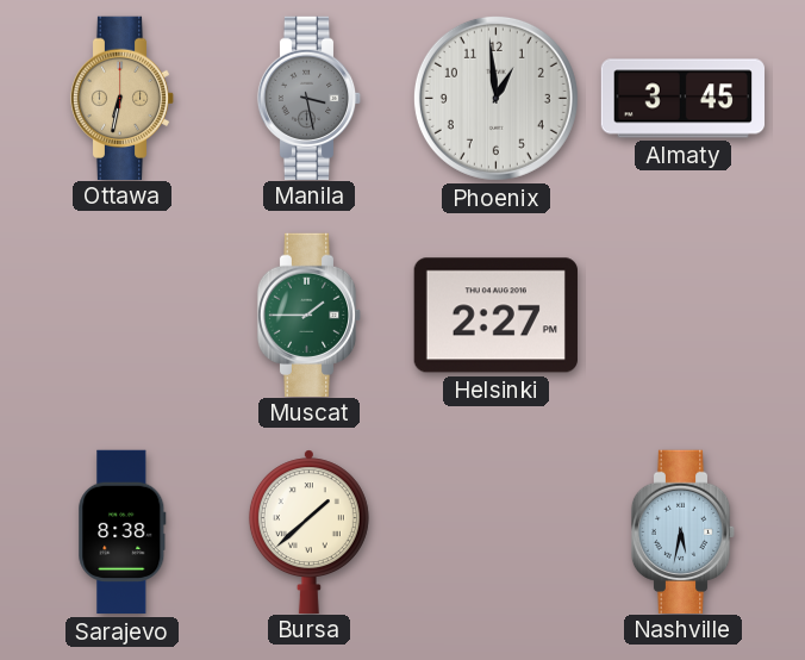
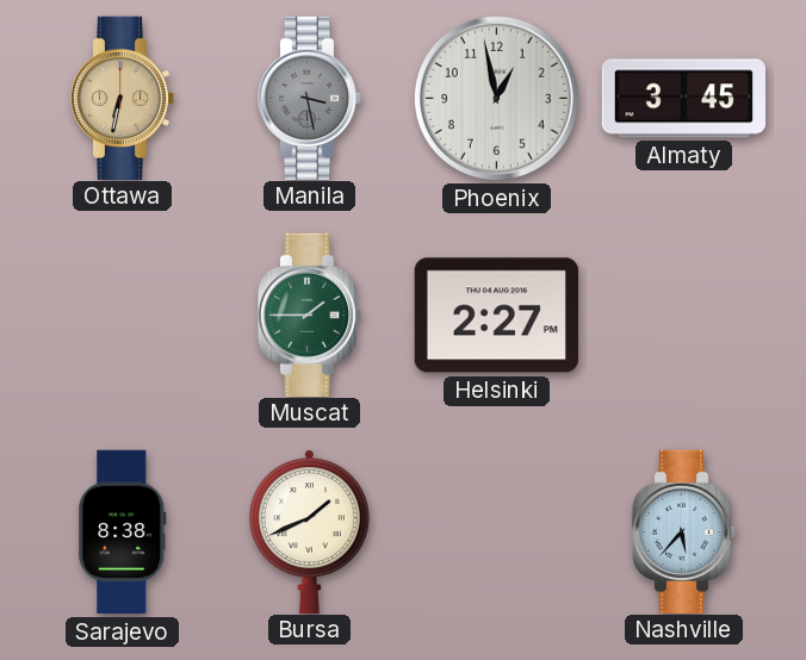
Phoenix: 12:59 -> 12:58 (496, 98)
Bursa: 1:38 -> 1:41 (309, 531)
Nashville: 5:32 -> 5:37 (684, 531)
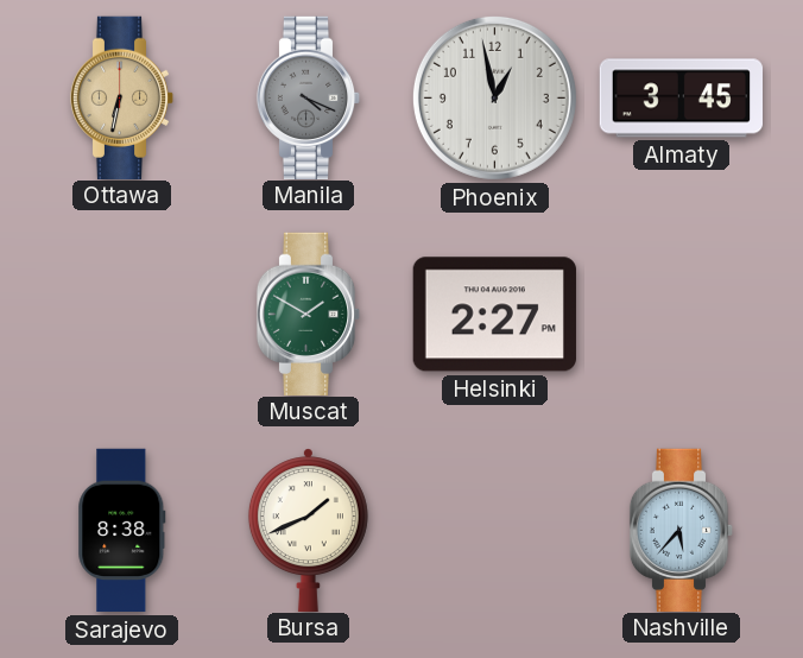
Manila: 3:28 -> 4:19 (309, 97)
Muscat: 1:45 -> 1:50 (309, 314)
